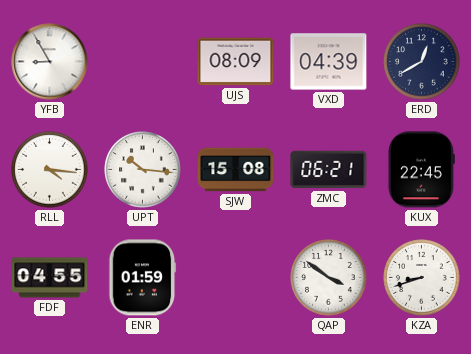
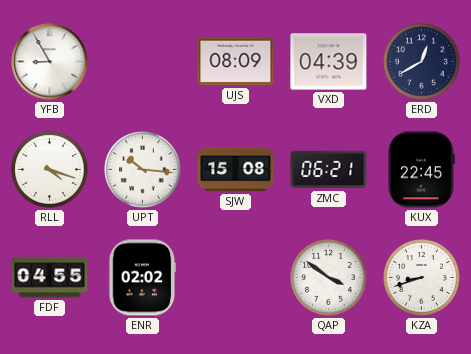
RLL: 4:16 -> 4:18 (50, 170)
ENR: 01:59 -> 02:02 (143, 278)
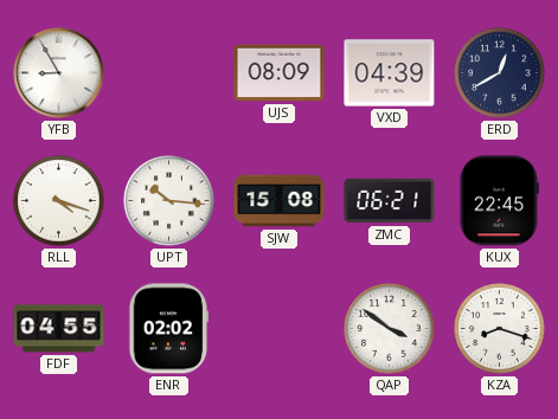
KZA: 8:42 -> 8:18 (500, 329)
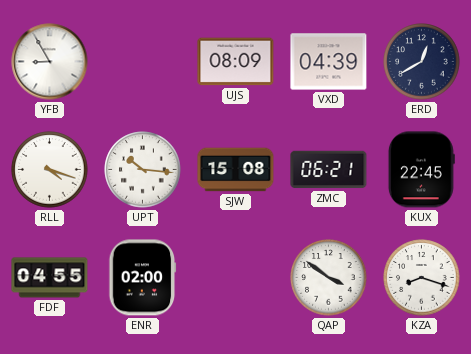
ENR: 02:02 -> 02:00 (143, 278)
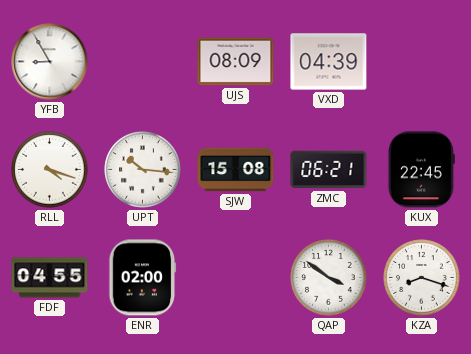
ERD: 12:40 -> none (422, 62)
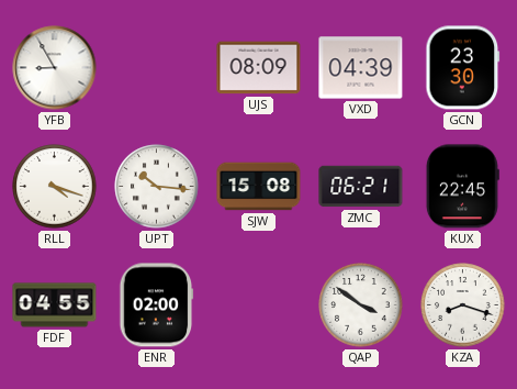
GCN: none -> 23:30 (463, 68)
